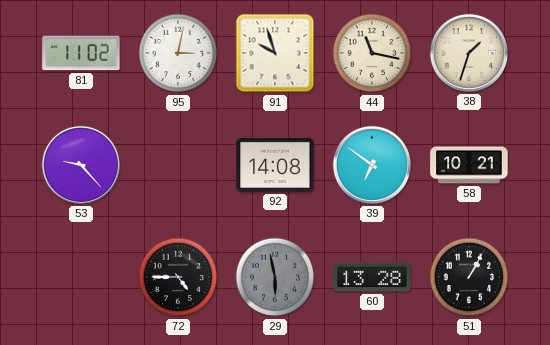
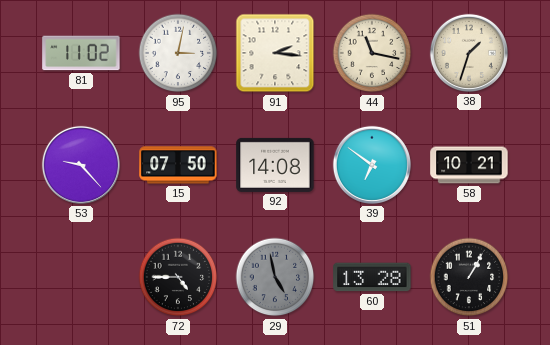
91: 9:57 -> 2:16 (275, 53)
15: none -> 07:50 (178, 165)
29: 5:58 -> 4:58 (275, 277)
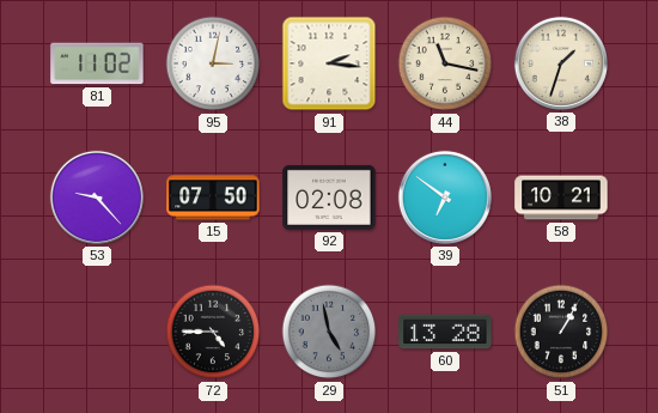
92: 14:08 -> 02:08 (329, 198)
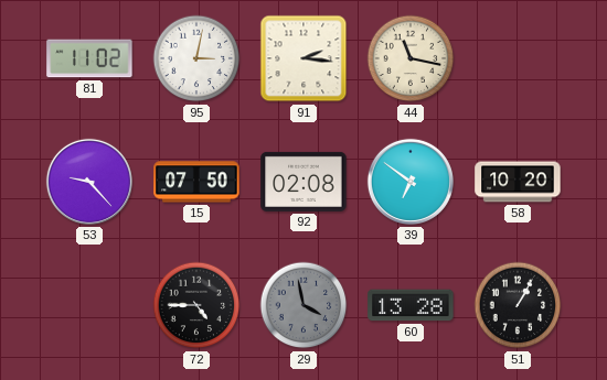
38: 1:33 -> none (561, 63)
58: 10:21 -> 10:20 (518, 182)
29: 4:58 -> 3:58 (303, 305)
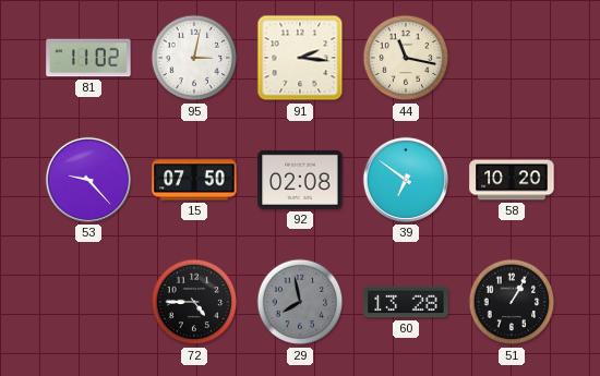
29: 3:58 -> 7:58 (300, 302)
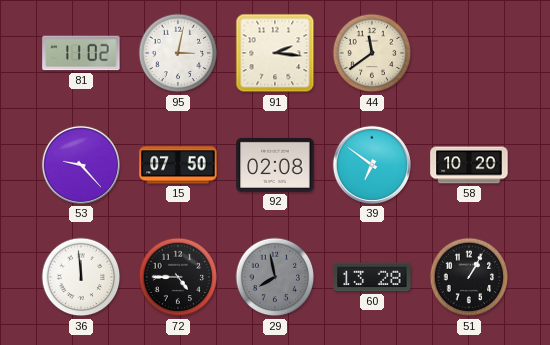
44: 11:17 -> 11:39 (372, 53)
36: none -> 11:59 (81, 277)
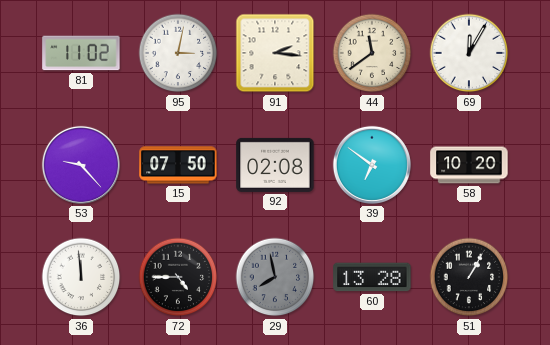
69: none -> 12:05 (469, 53)
